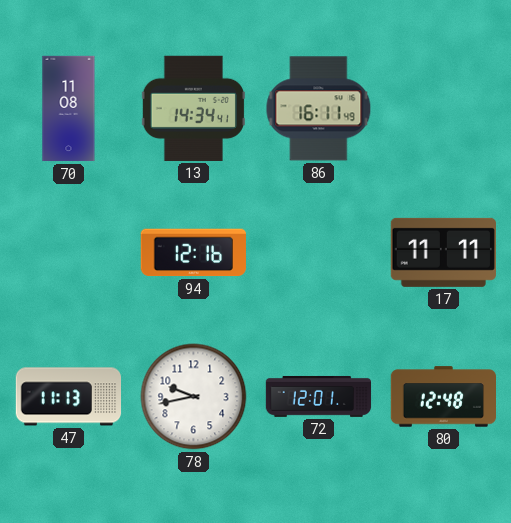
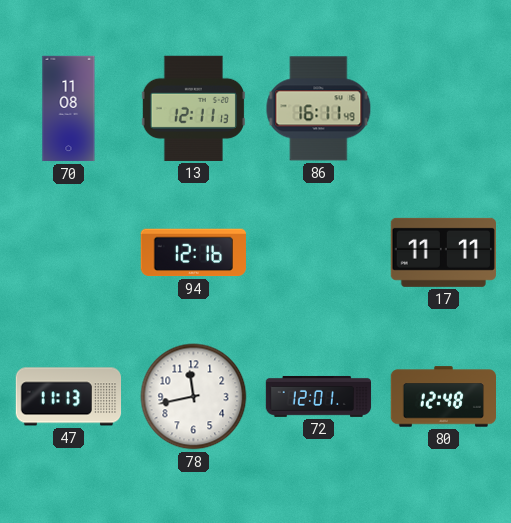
13: 14:34 -> 12:11 (193, 108)
78: 9:43 -> 11:43 (194, 397)
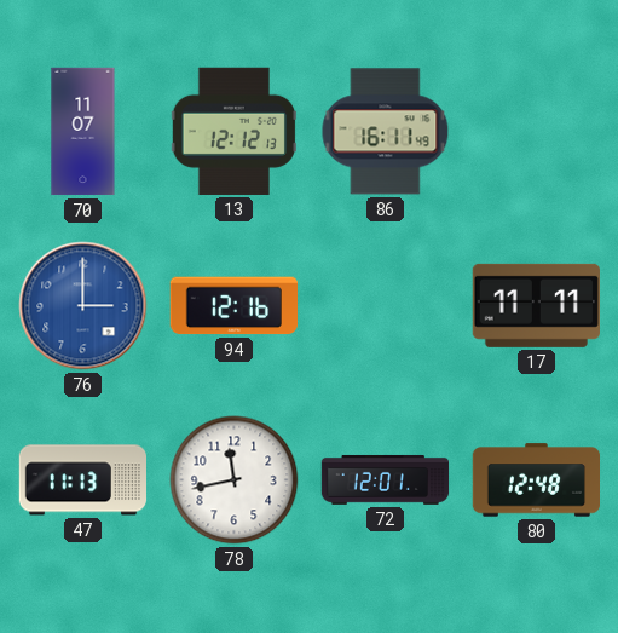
70: 11:08 -> 11:07 (83, 132)
13: 12:11 -> 12:12 (233, 131)
76: none -> 3:00 (83, 306)
